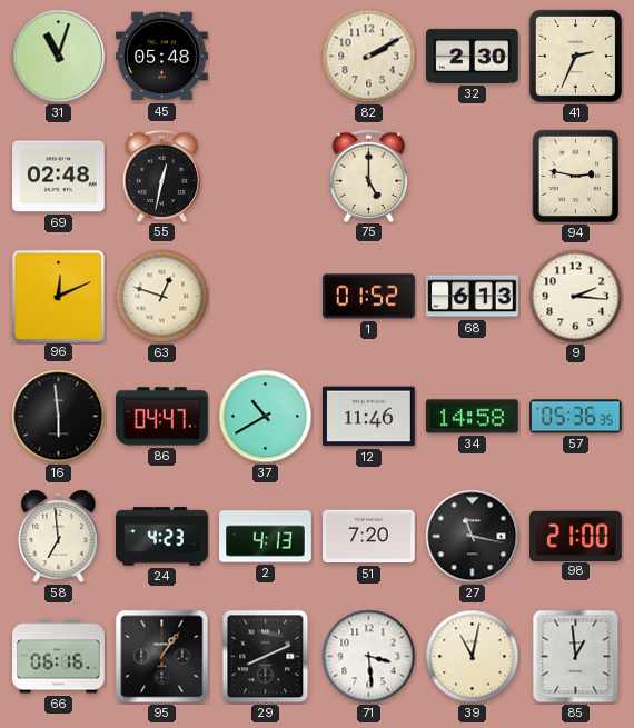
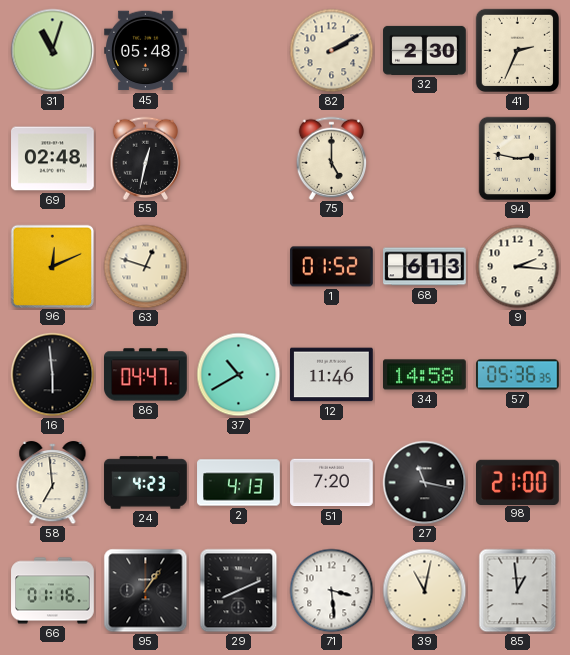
66: 06:16 -> 01:16 (53, 591)
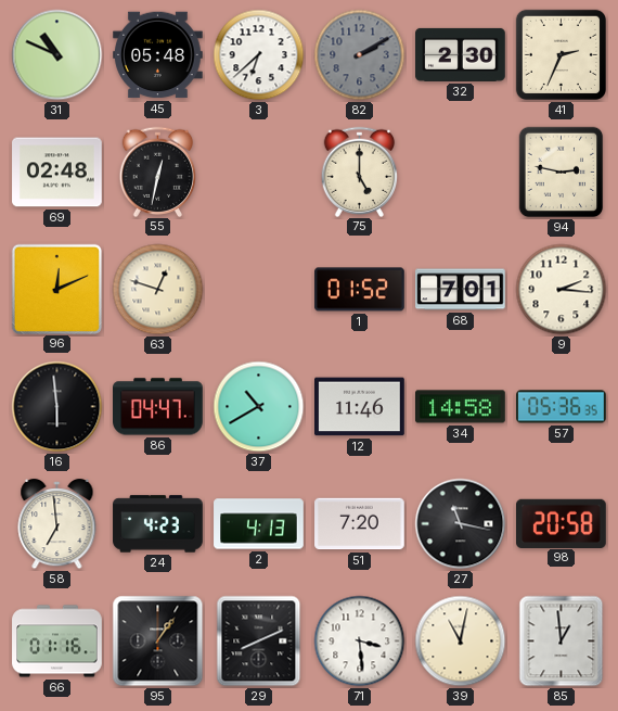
31: 11:03 -> 10:49 (57, 55)
3: none -> 6:38 (259, 55)
82 dial: cream -> grey (360, 55)
68: 6:13 -> 7:01 (461, 290)
98: 21:00 -> 20:58 (562, 523)
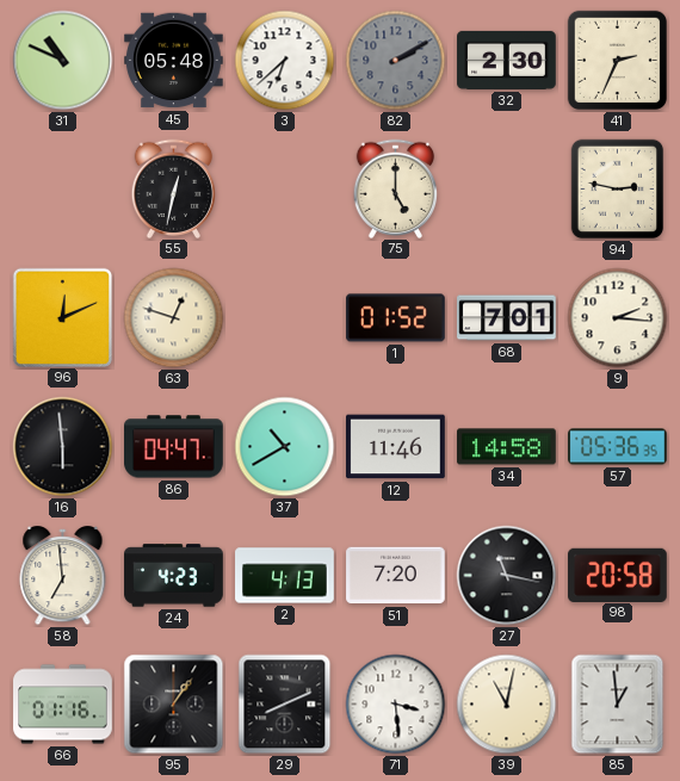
69: 02:48 -> none (57, 173)
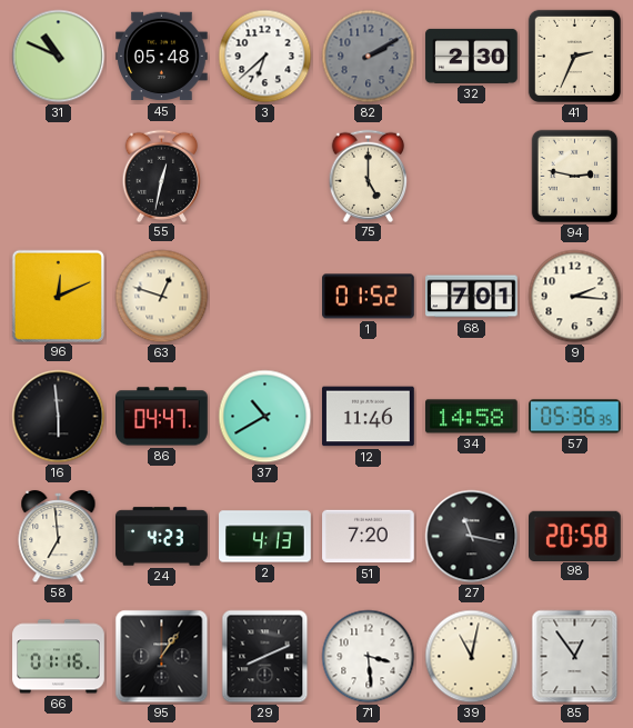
85: 12:59 -> 12:54 (575, 657)
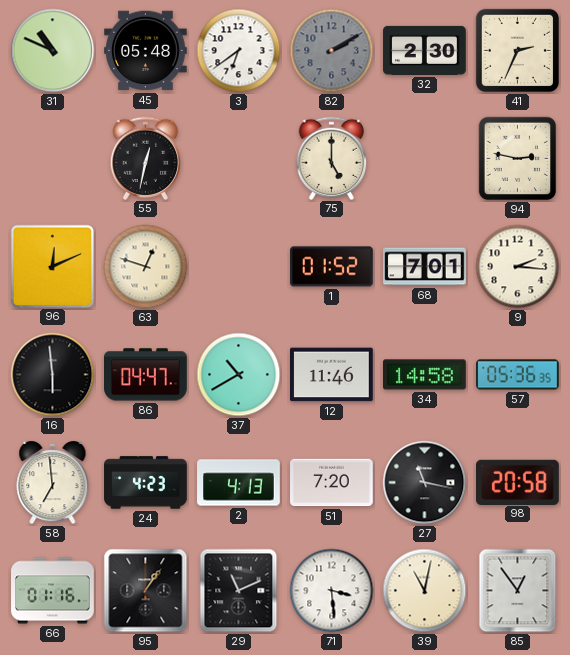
3: 6:38 -> 6:39 (239, 51)
29: 8:11 -> 11:11 (239, 591)
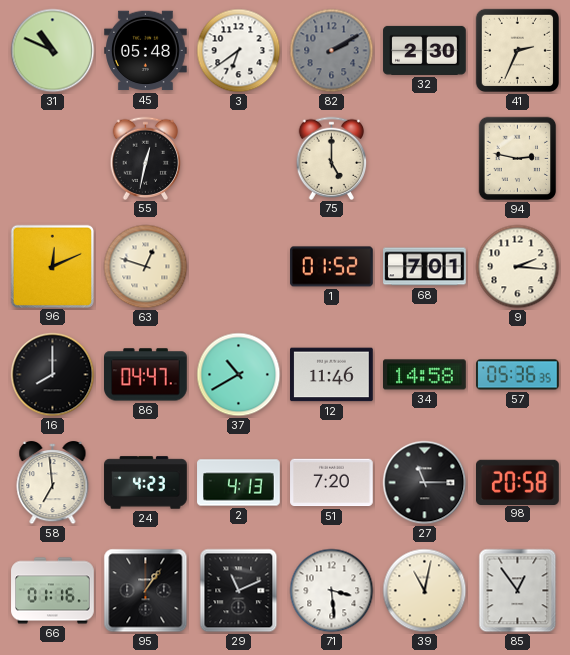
16: 5:59 -> 8:00 (53, 375)
27: 11:17 -> 11:15 (425, 483)
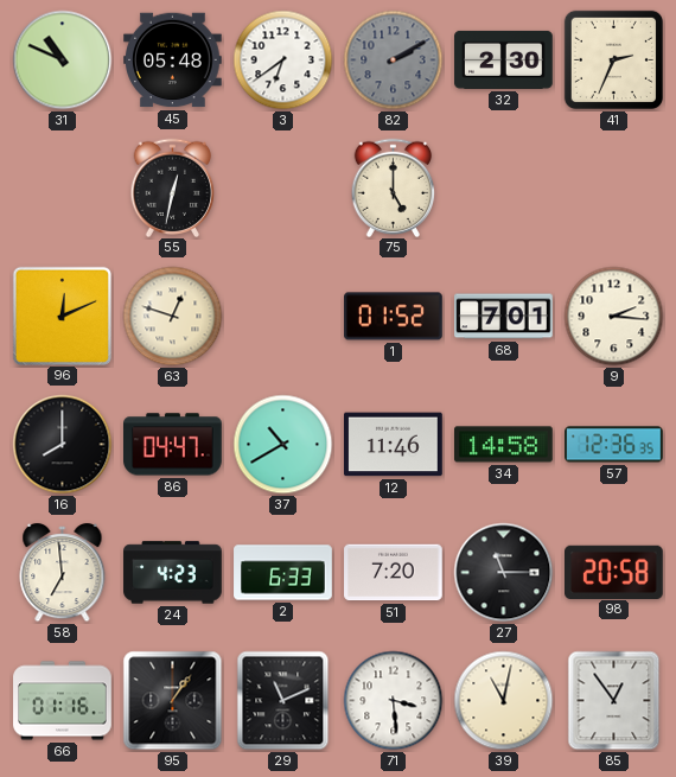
94: 2:47 -> none (518, 159)
57: 05:36 -> 12:36 (614, 445)
2: 4:13 -> 6:33 (283, 573)
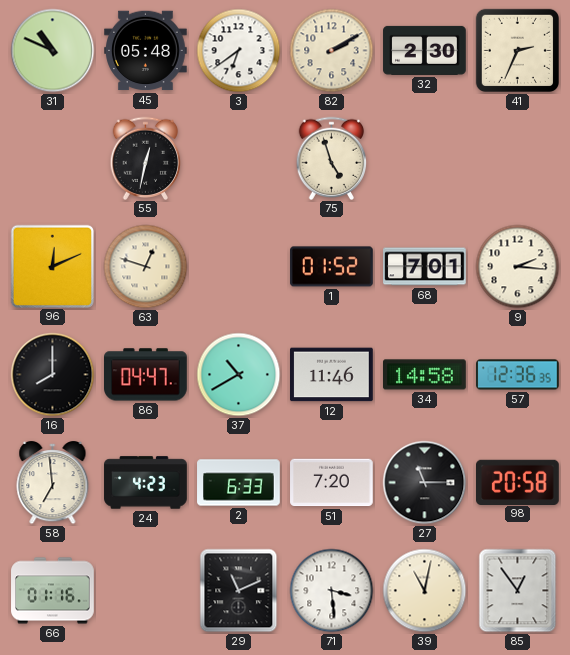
82 dial: grey -> cream (332, 51)
75: 5:00 -> 4:57 (332, 158)
95: 1:06 -> none (173, 701)
